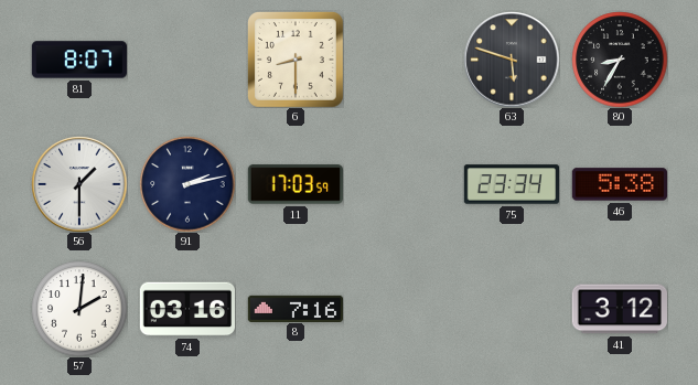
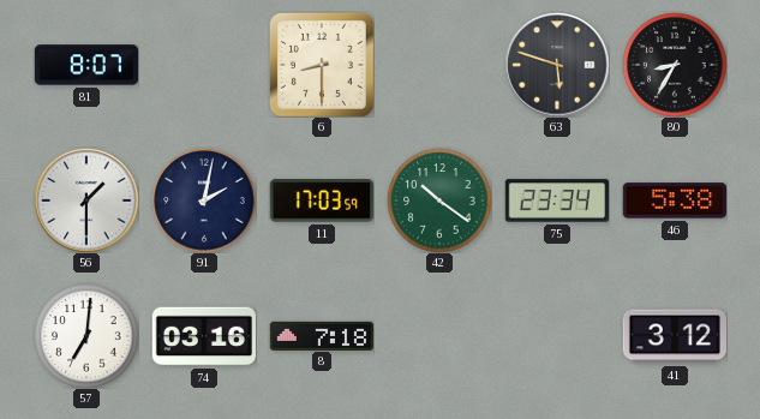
91: 2:13 -> 2:02 (204, 200)
42: none -> 10:21 (439, 200)
57: 2:01 -> 7:01 (86, 336)
8: 7:16 -> 7:18 (321, 335)
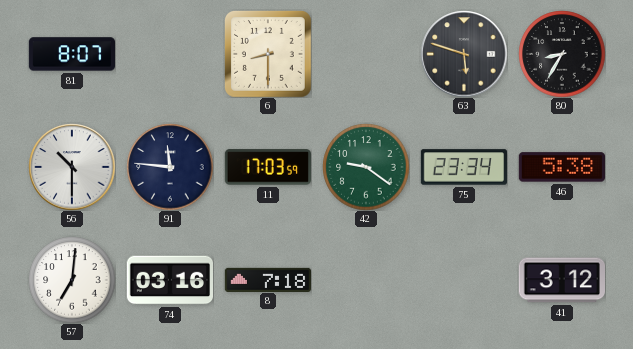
56: 1:30 -> 10:30 (72, 167)
91: 2:02 -> 11:46 (170, 167)
42: 10:21 -> 9:21 (366, 167)
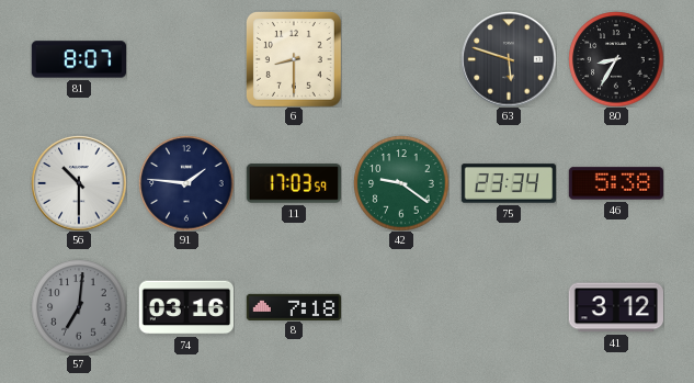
91: 11:46 -> 1:46 (186, 183)
57 dial: white -> grey (79, 307)
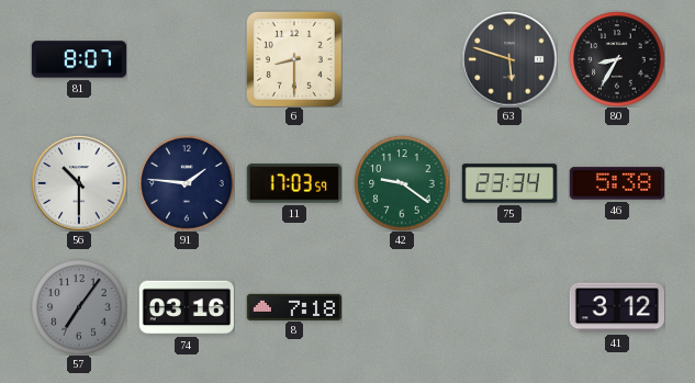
57: 7:01 -> 7:06 (79, 307)
